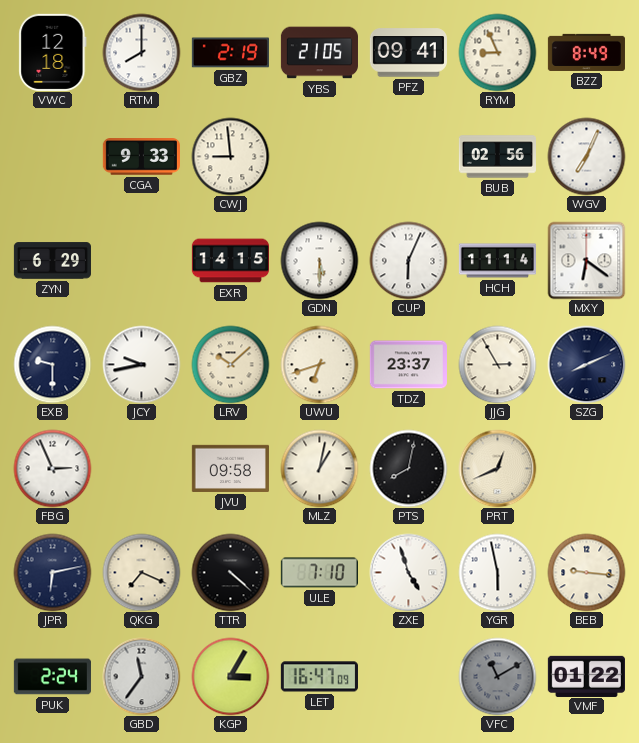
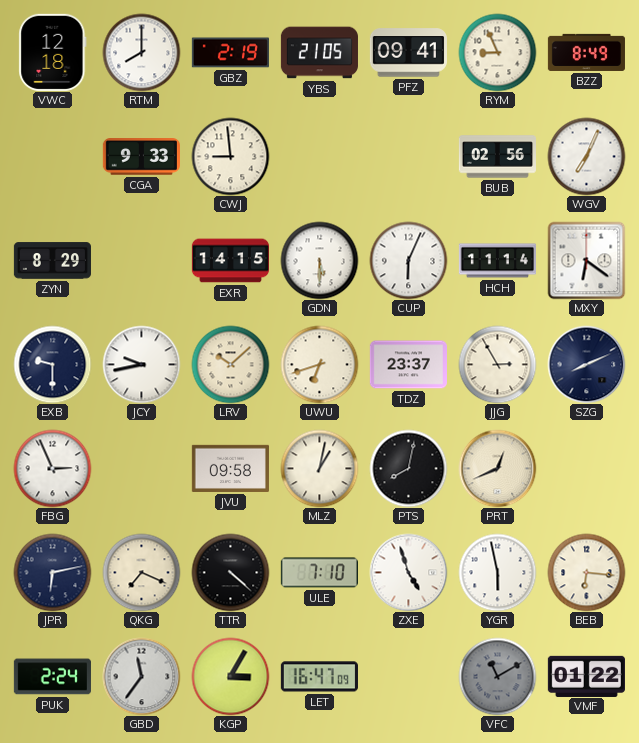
ZYN: 6:29 -> 8:29 (52, 261)
BEB: 9:16 -> 6:16 (586, 572)
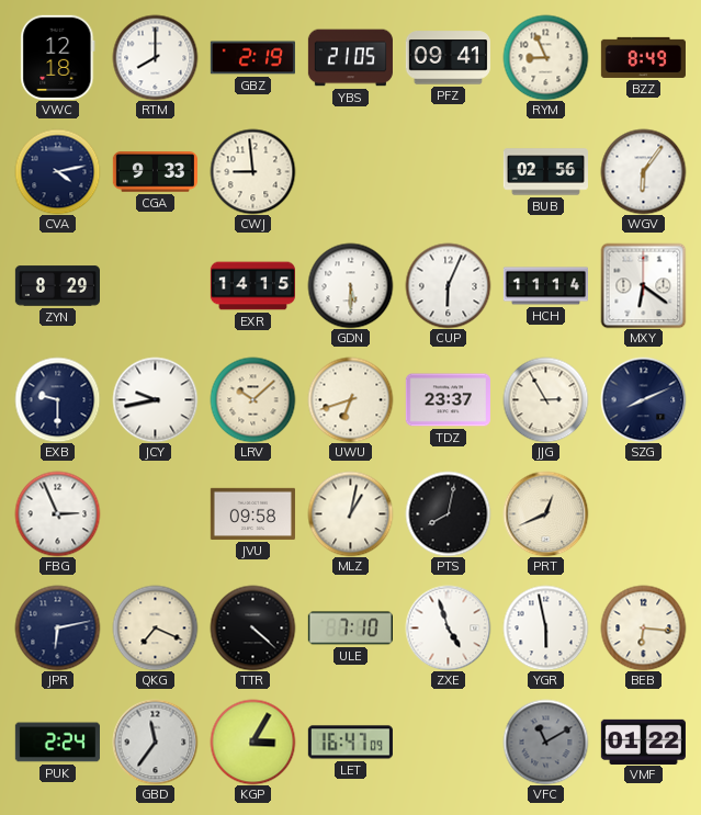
CVA: none -> 4:13 (57, 171)
WGV: 7:04 -> 6:06 (643, 171)
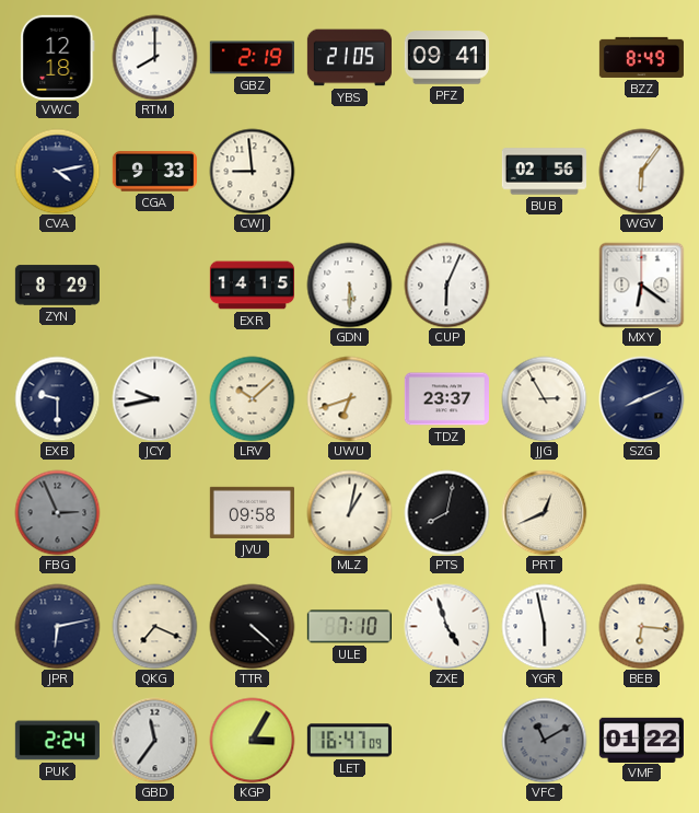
RYM: 8:56 -> none (545, 57)
HCH: 11:14 -> none (545, 286)
FBG dial: white -> grey (57, 512)
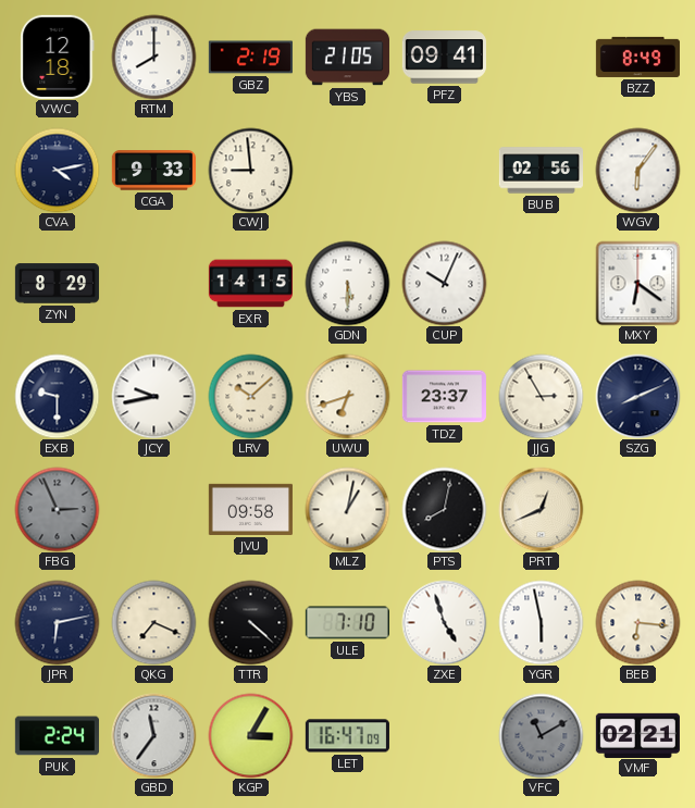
CUP: 6:04 -> 10:04 (444, 283)
VMF: 01:22 -> 02:21 (637, 735)
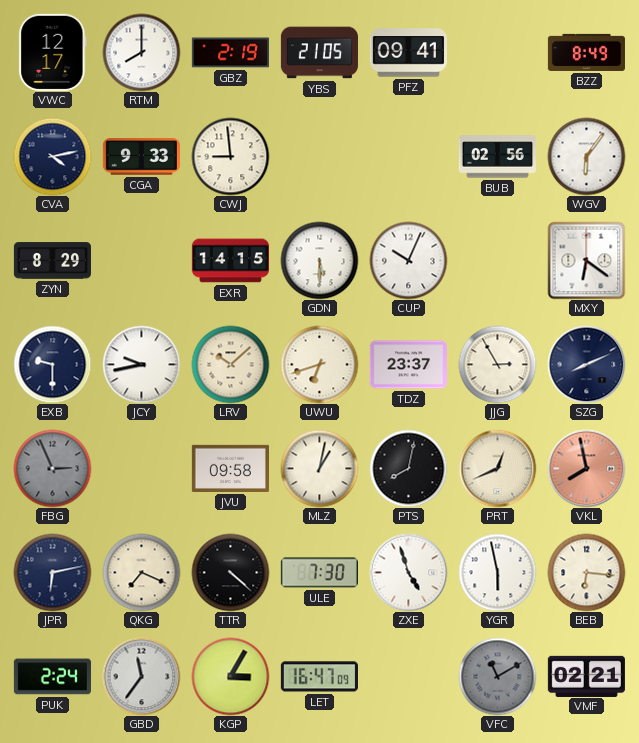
VWC: 12:18 -> 12:17 (53, 52)
VKL: none -> 7:58 (586, 468)
ULE: 7:10 -> 7:30 (319, 573)
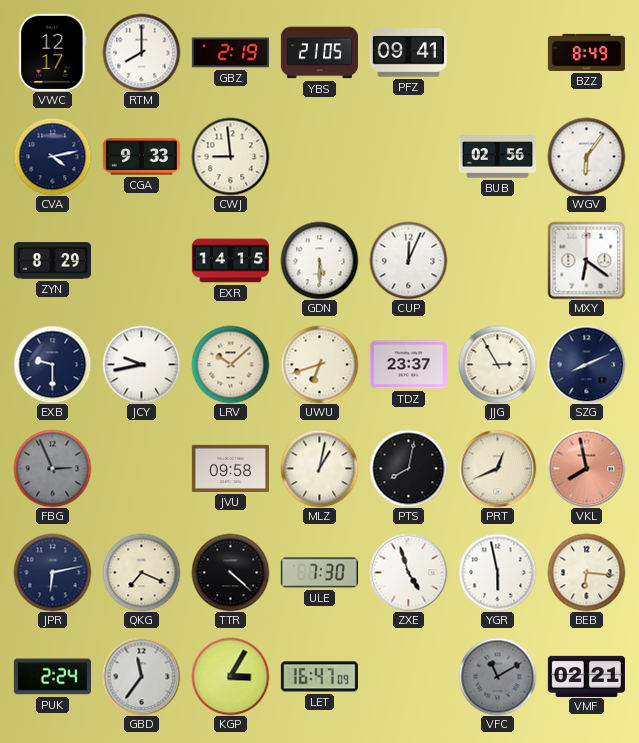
CUP: 10:04 -> 12:04 (408, 260)
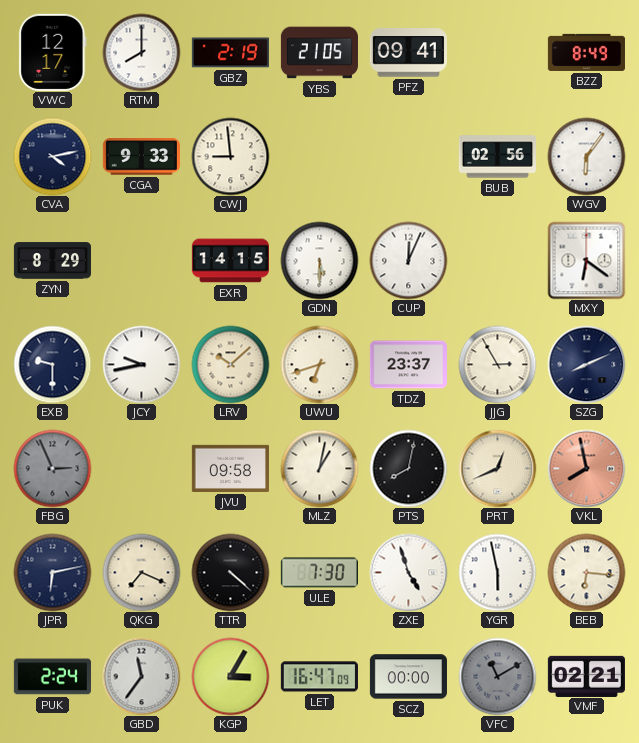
SCZ: none -> 00:00 (408, 677)
